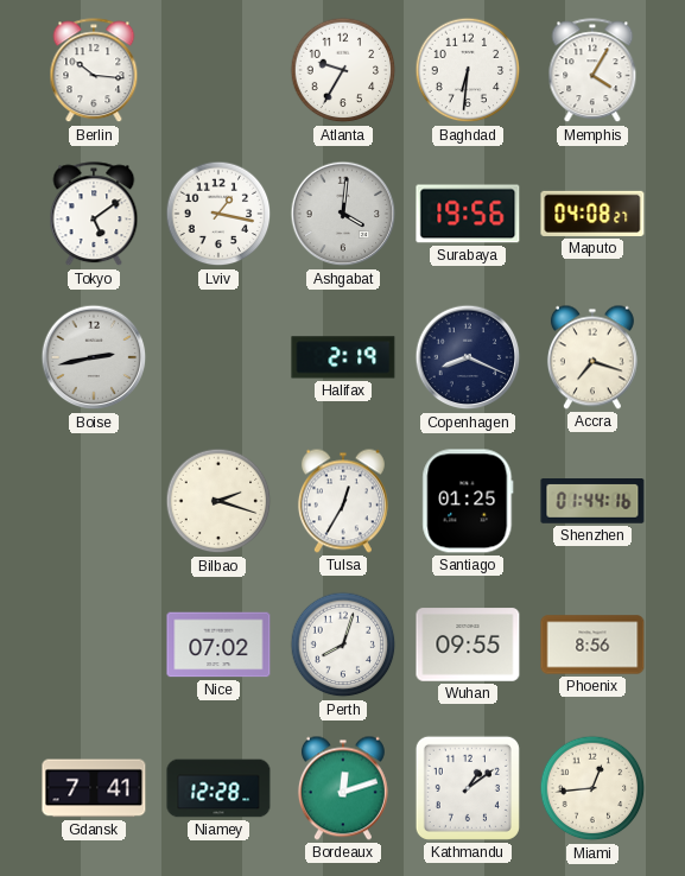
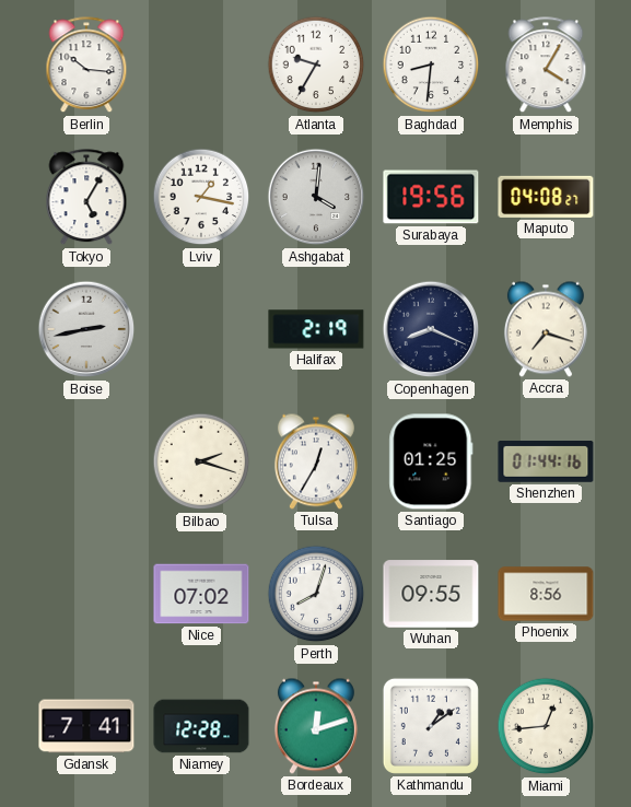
Baghdad: 6:31 -> 8:31 (431, 65)
Tokyo: 5:09 -> 5:05 (86, 198)
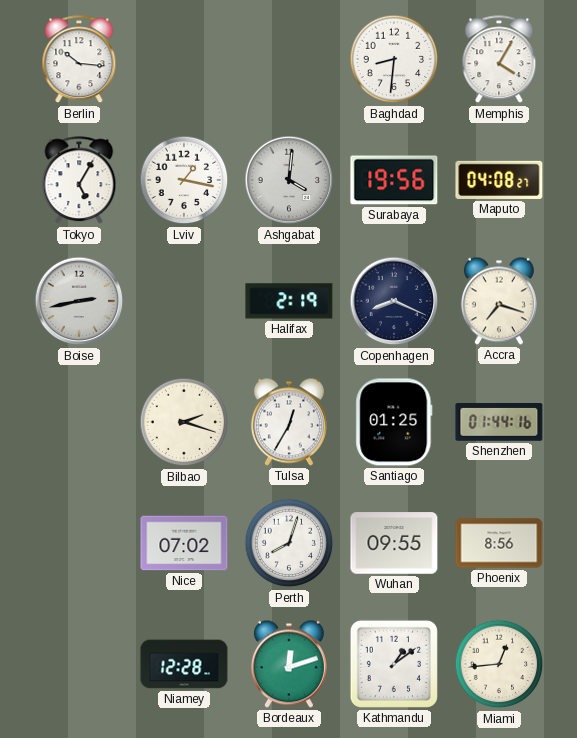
Atlanta: 9:35 -> none (316, 65)
Gdansk: 7:41 -> none (86, 726)
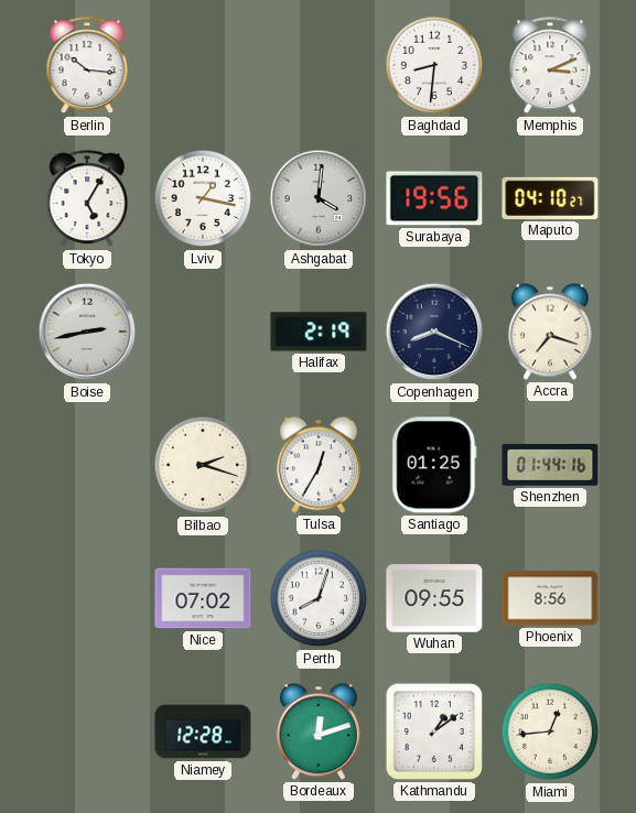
Memphis: 4:05 -> 3:11 (550, 66)
Maputo: 04:08 -> 04:10 (550, 198)
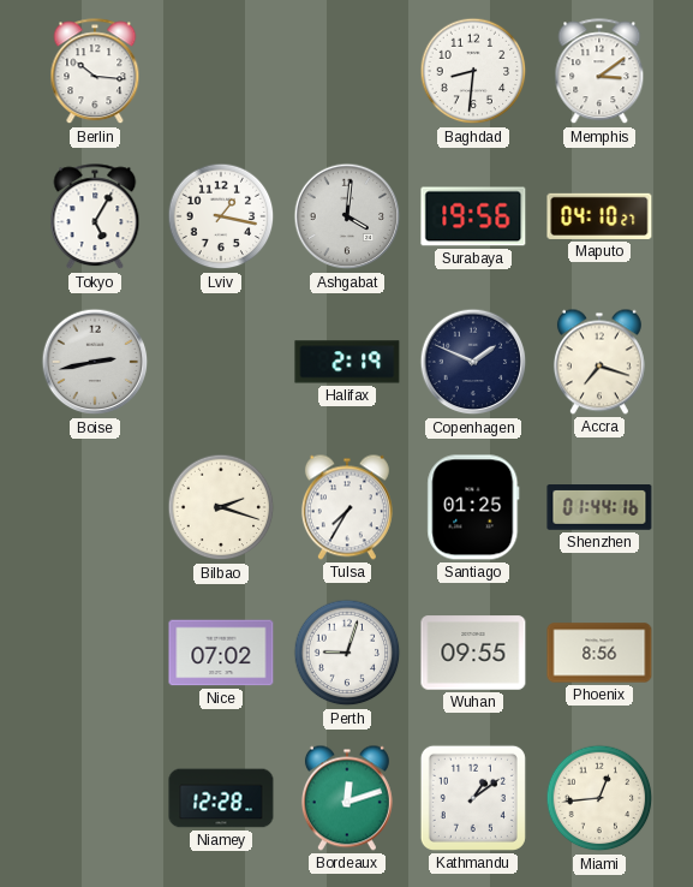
Memphis: 3:11 -> 3:09 (599, 72)
Copenhagen: 8:19 -> 1:49 (473, 362)
Tulsa: 12:35 -> 7:35 (347, 507)
Perth: 8:03 -> 9:03 (347, 653)
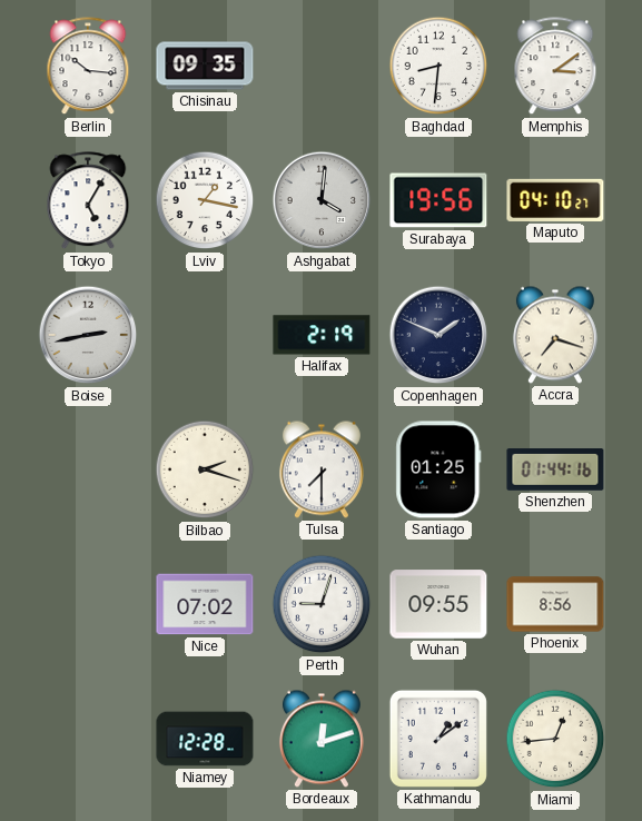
Chisinau: none -> 09:35 (205, 66)
Tulsa: 7:35 -> 7:30 (322, 469)
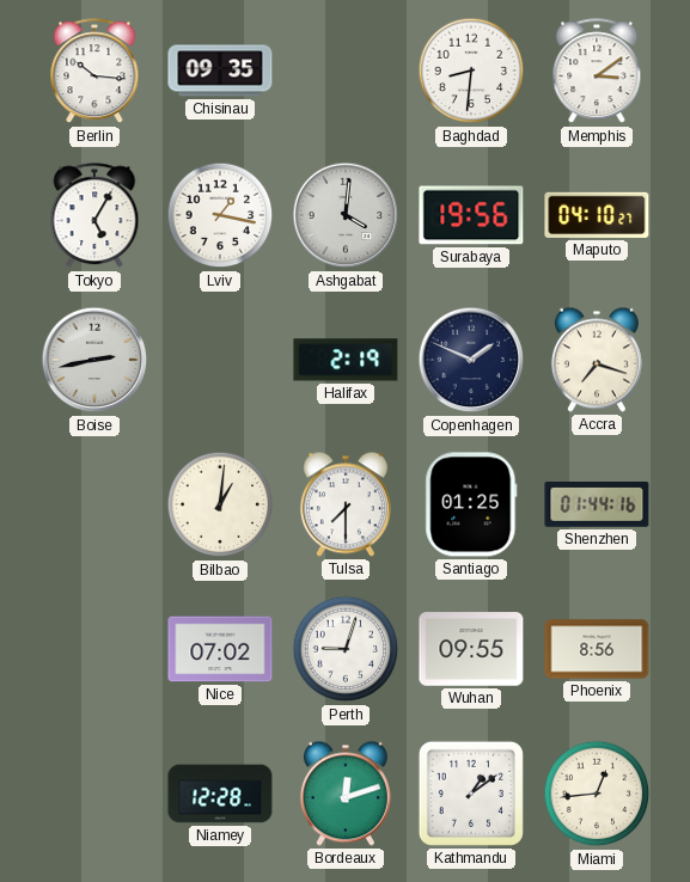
Bilbao: 2:18 -> 1:01 (220, 504)
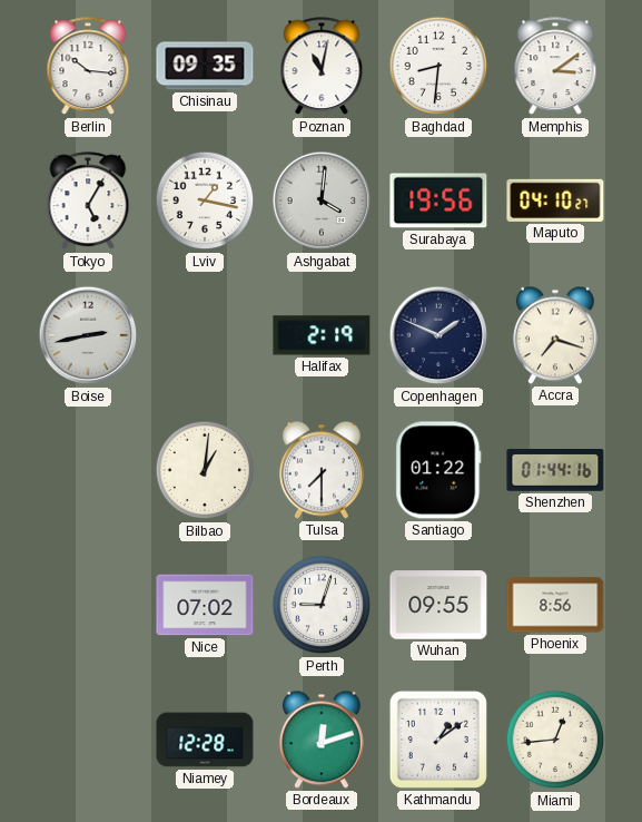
Poznan: none -> 11:02 (322, 67)
Santiago: 01:25 -> 01:22 (438, 470)
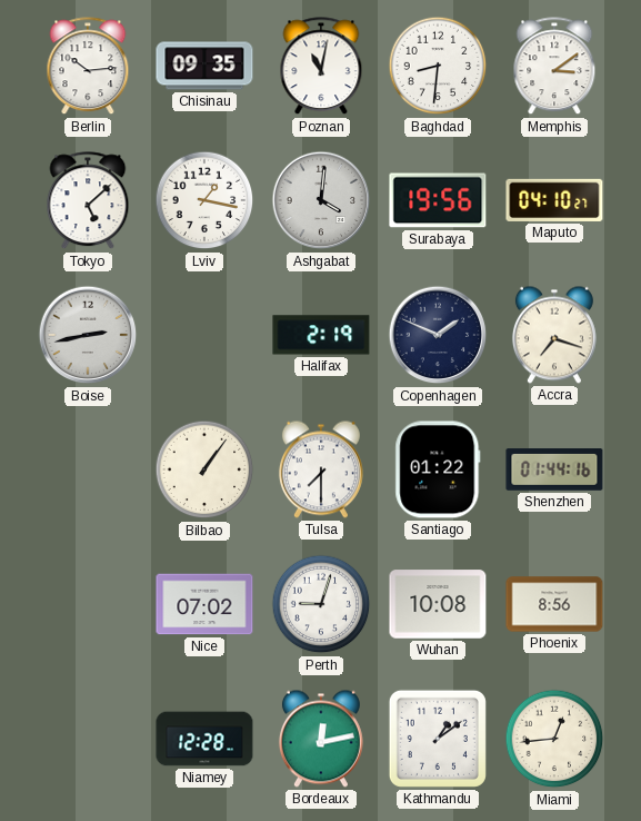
Berlin: 10:16 -> 10:14 (88, 67)
Tokyo: 5:05 -> 5:08 (88, 201)
Bilbao: 1:01 -> 1:06 (204, 469)
Wuhan: 09:55 -> 10:08 (438, 604)
Bordeaux: 12:12 -> 12:13 (321, 739)
